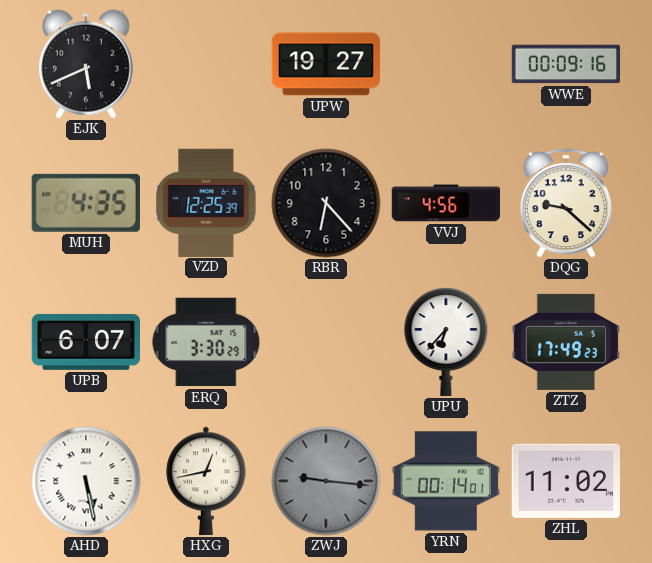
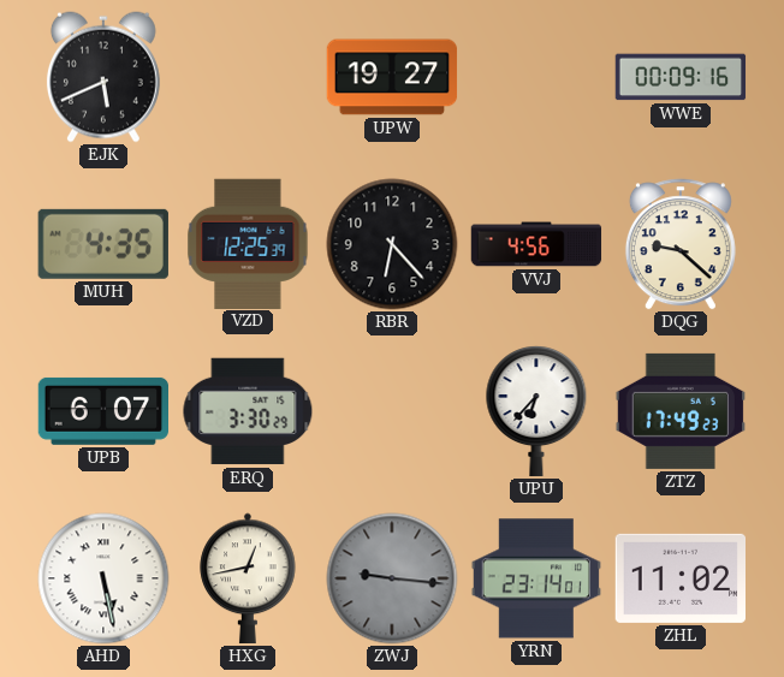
YRN: 00:14 -> 23:14 (535, 578)
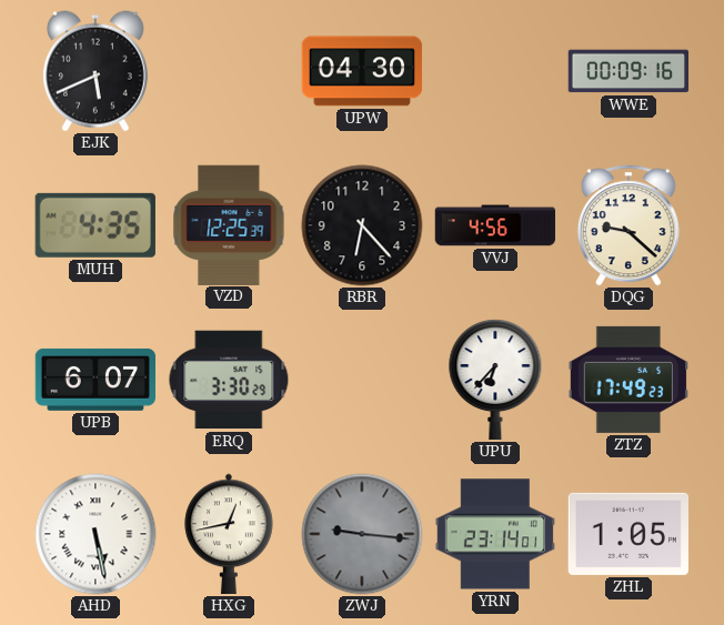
UPW: 19:27 -> 04:30 (362, 71)
ZHL: 11:02 -> 1:05 (627, 534)
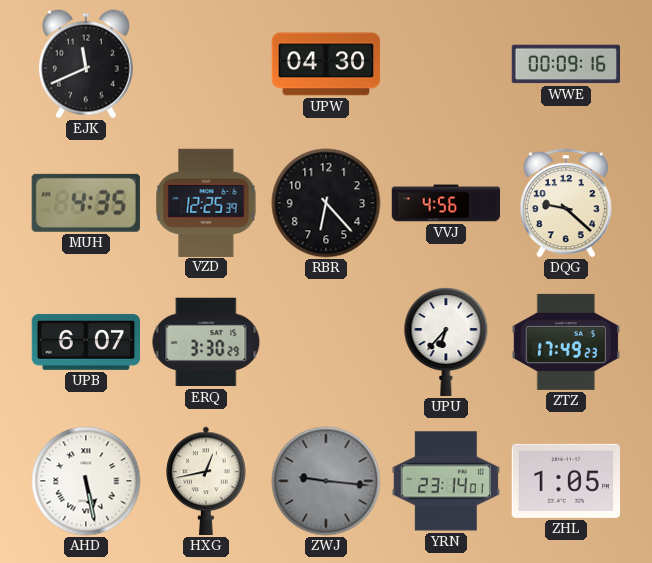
EJK: 5:41 -> 11:41 (86, 64)
